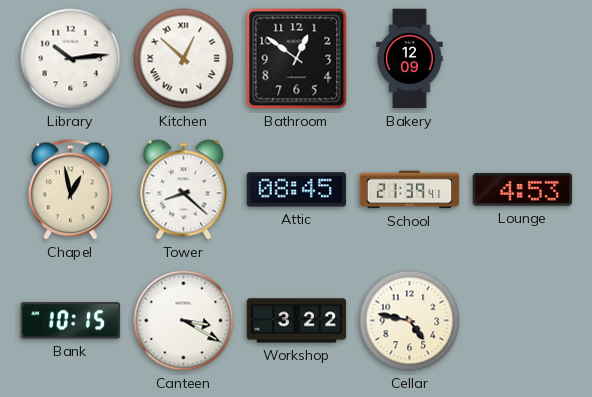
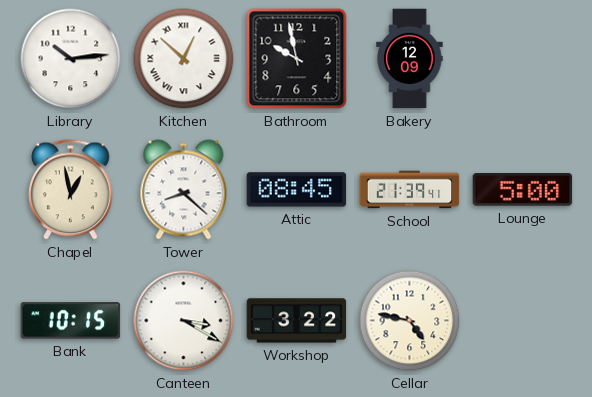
Bathroom: 12:51 -> 9:58 (297, 59)
Lounge: 4:53 -> 5:00 (523, 190)
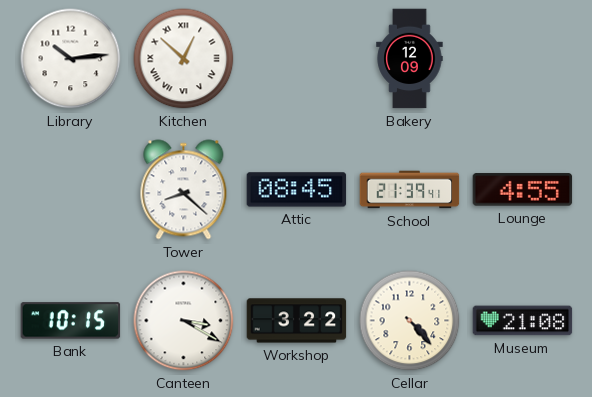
Bathroom: 9:58 -> none (297, 59)
Chapel: 12:58 -> none (71, 190)
Lounge: 5:00 -> 4:55 (523, 190)
Cellar: 4:47 -> 4:23 (410, 321)
Museum: none -> 21:08 (523, 321)
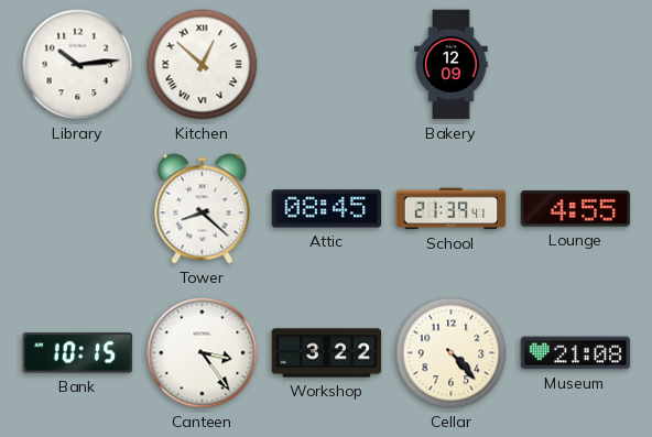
Canteen: 3:20 -> 3:24 (203, 353)
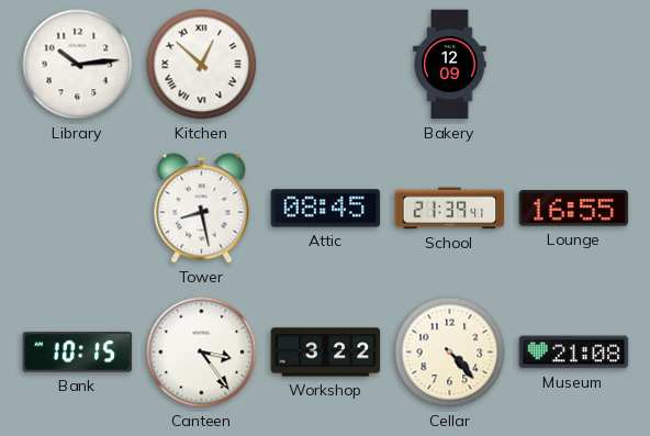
Tower: 8:22 -> 8:28 (202, 209)
Lounge: 4:55 -> 16:55 (574, 209)
